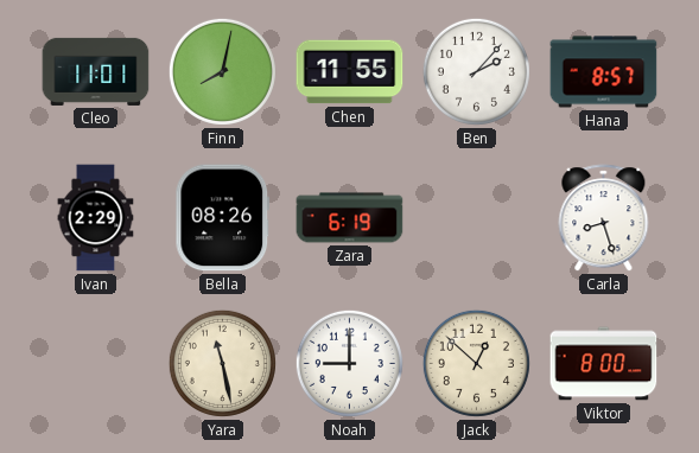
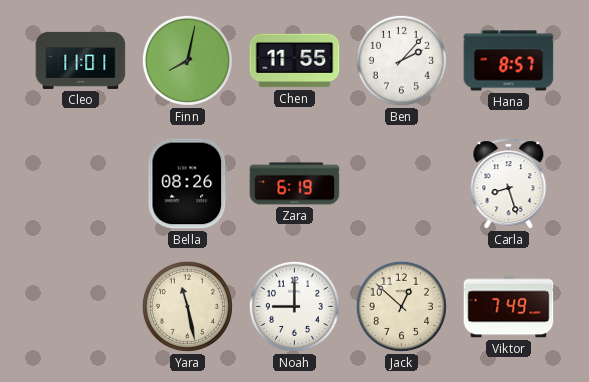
Ivan: 2:29 -> none (96, 218)
Viktor: 8:00 -> 7:49 (509, 307)
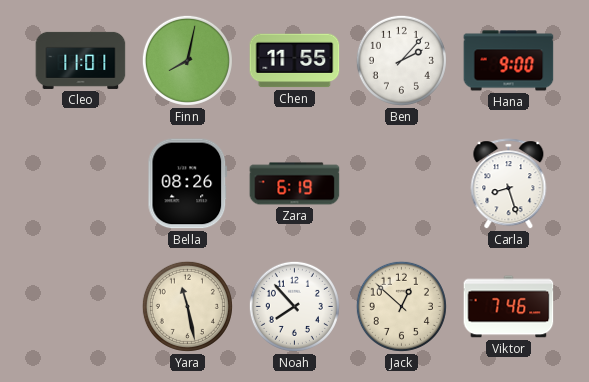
Hana: 8:57 -> 9:00 (509, 61)
Noah: 9:00 -> 7:53 (294, 306)
Viktor: 7:49 -> 7:46 (509, 307)
